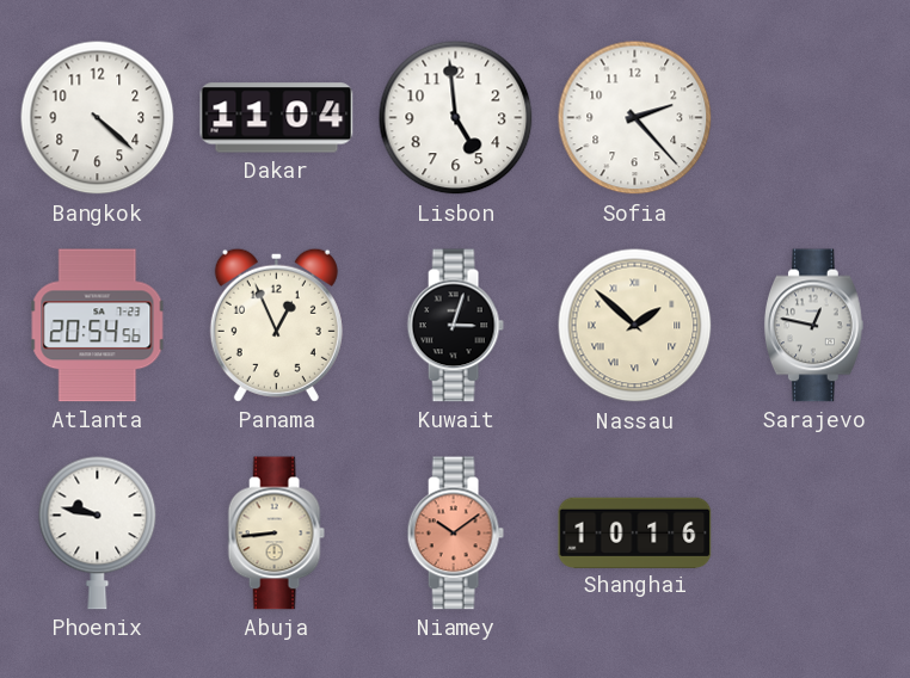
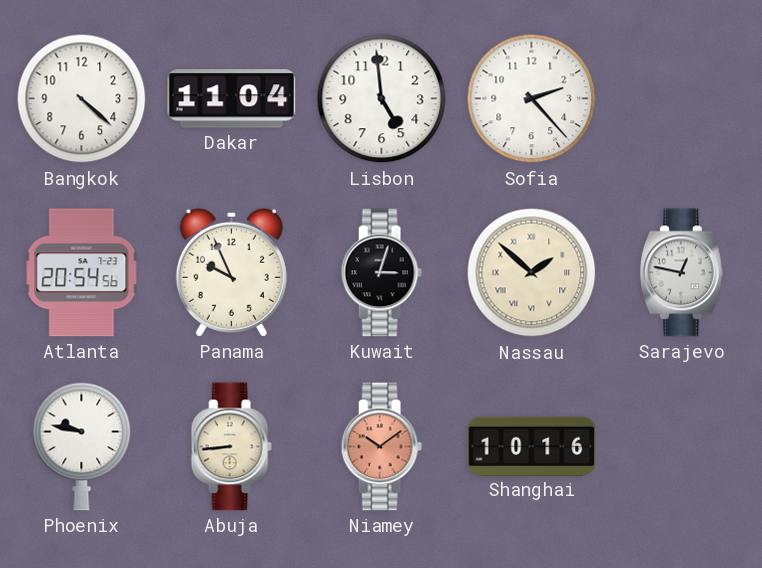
Panama: 12:56 -> 9:56 (231, 272)
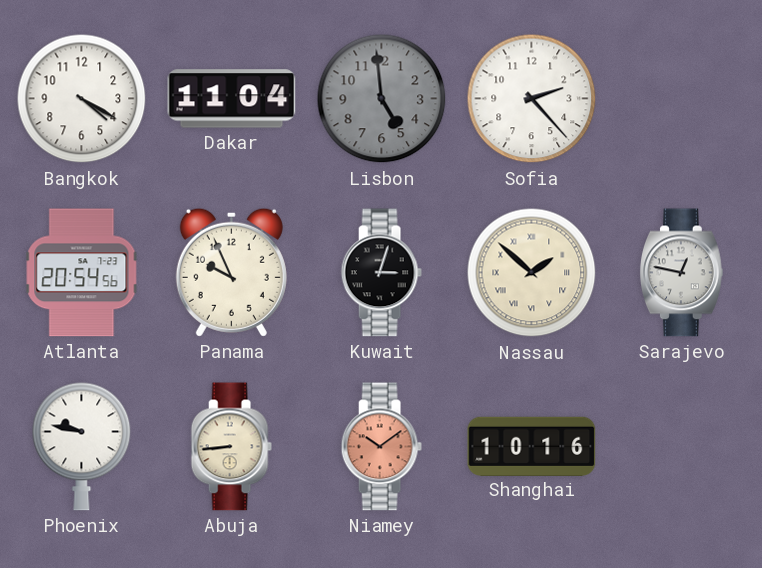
Bangkok: 4:22 -> 4:20 (82, 99)
Lisbon dial: white -> grey (382, 99)
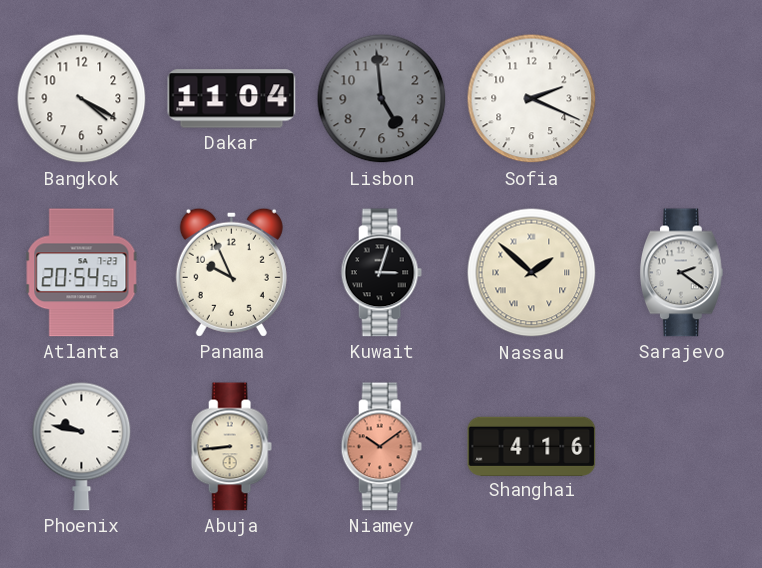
Sofia: 2:23 -> 2:19 (532, 99)
Sarajevo: 12:47 -> 2:21 (682, 273)
Shanghai: 10:16 -> 4:16 (532, 446)
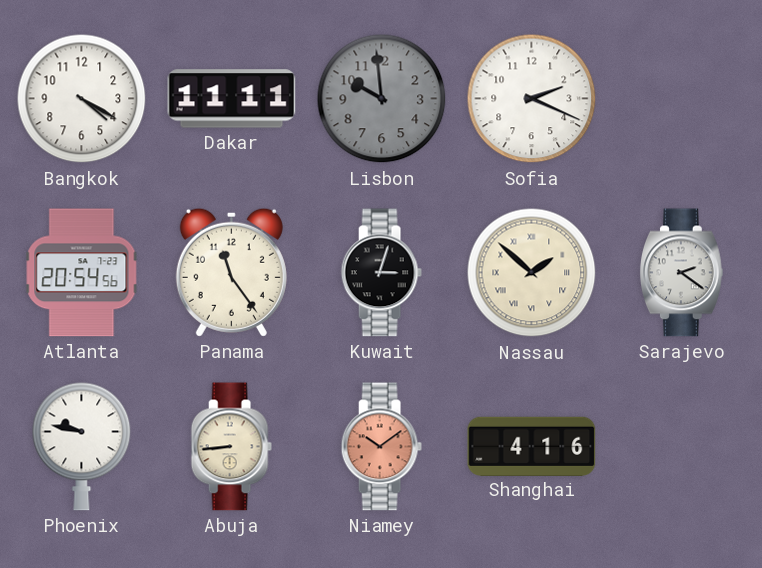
Dakar: 11:04 -> 11:11 (232, 99)
Lisbon: 4:59 -> 9:59 (382, 99)
Panama: 9:56 -> 11:24 (231, 272)
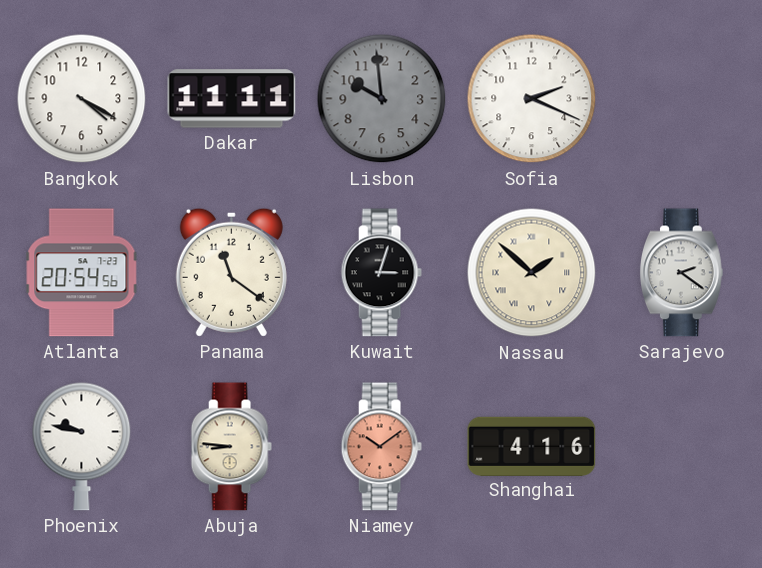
Panama: 11:24 -> 11:21 (231, 272)
Abuja: 8:44 -> 8:46 (231, 447)
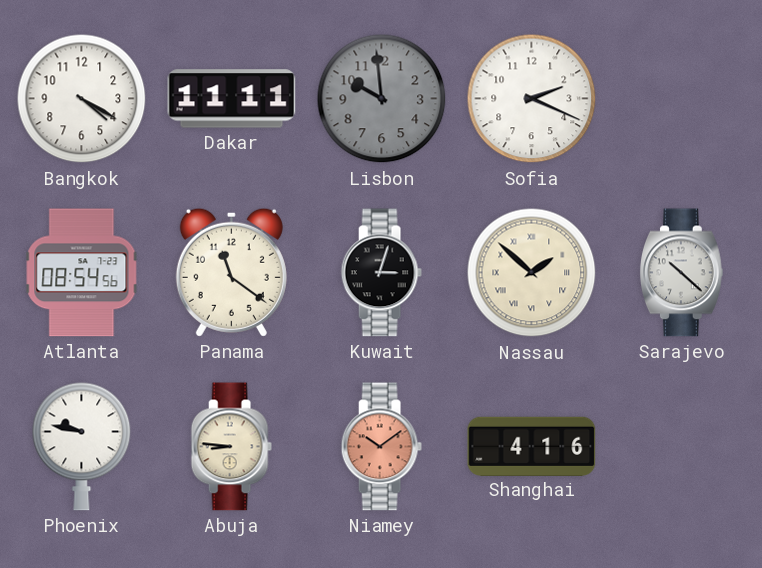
Atlanta: 20:54 -> 08:54 (82, 273)
Sarajevo: 2:21 -> 10:22 (682, 273)
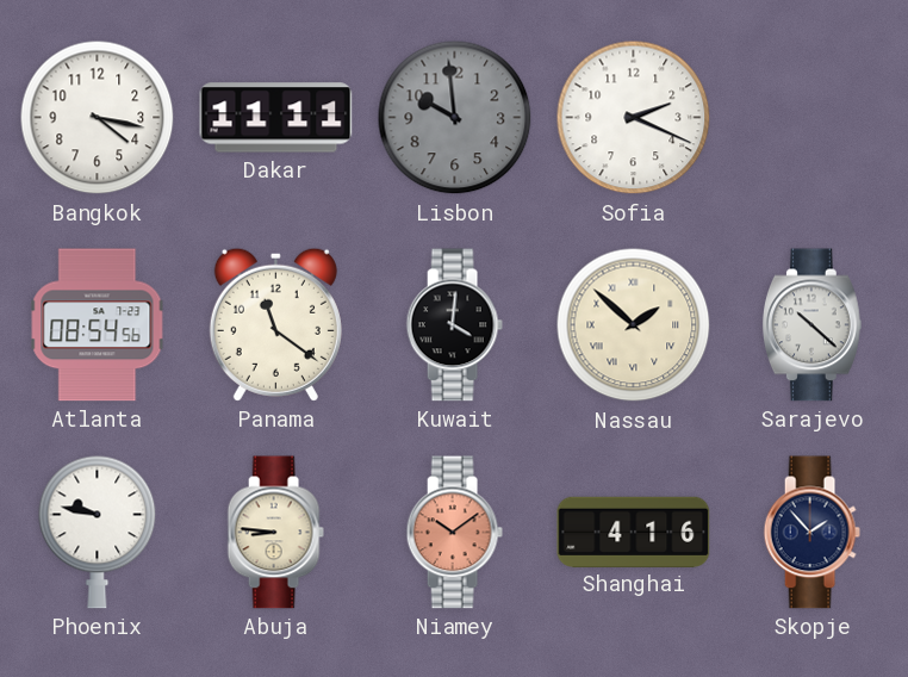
Bangkok: 4:20 -> 4:17 (98, 118)
Kuwait: 3:03 -> 4:01 (454, 325)
Skopje: none -> 1:53 (811, 533)
